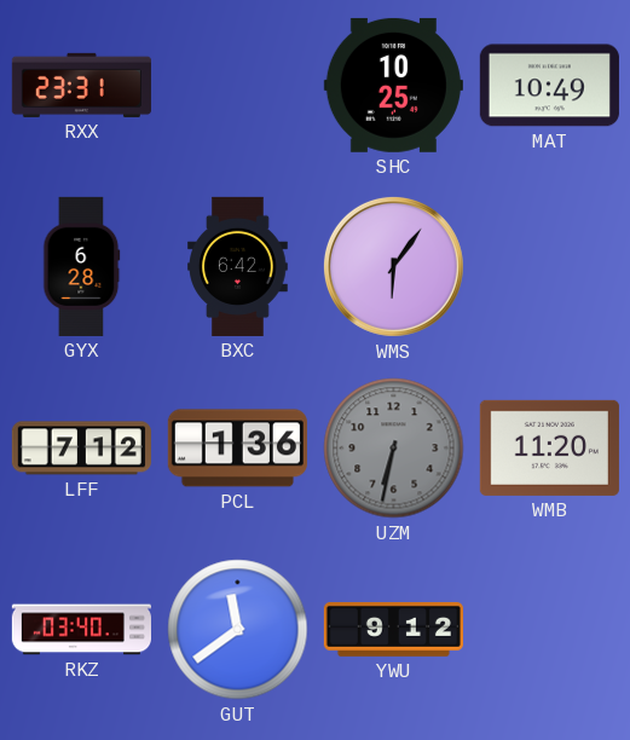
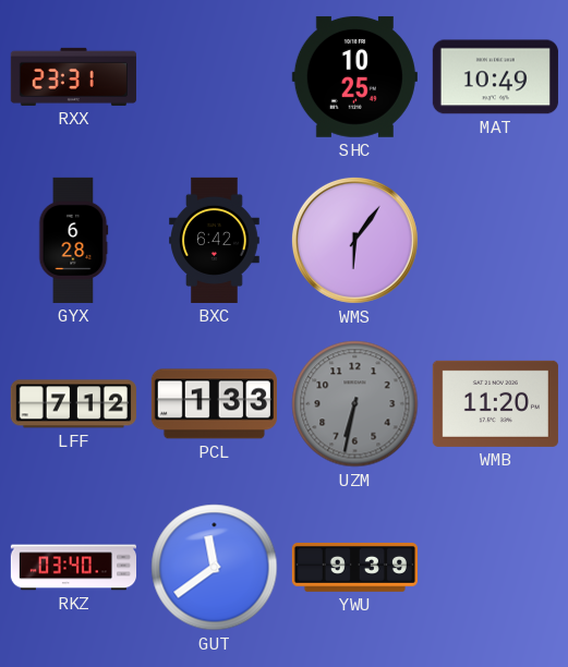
PCL: 1:36 -> 1:33 (214, 404)
YWU: 9:12 -> 9:39 (354, 568)
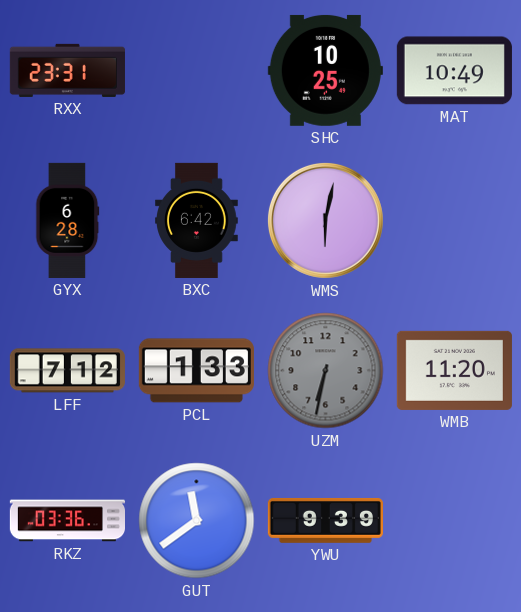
WMS: 6:06 -> 6:02 (325, 220)
RKZ: 03:40 -> 03:36 (67, 521)
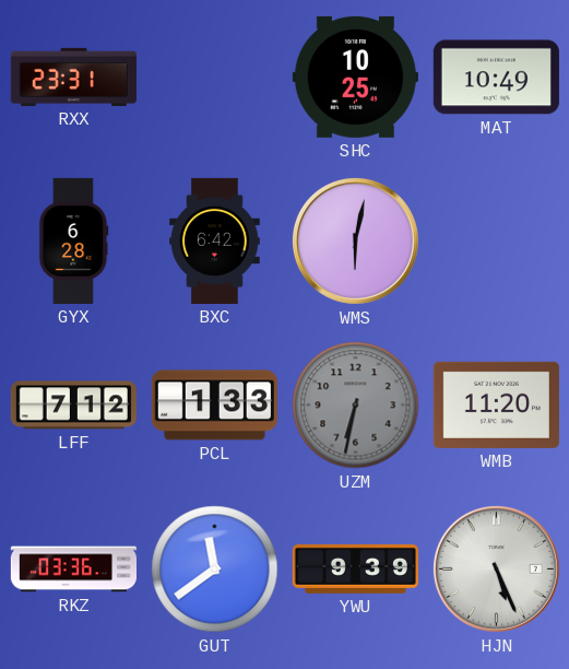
HJN: none -> 5:26 (496, 568)
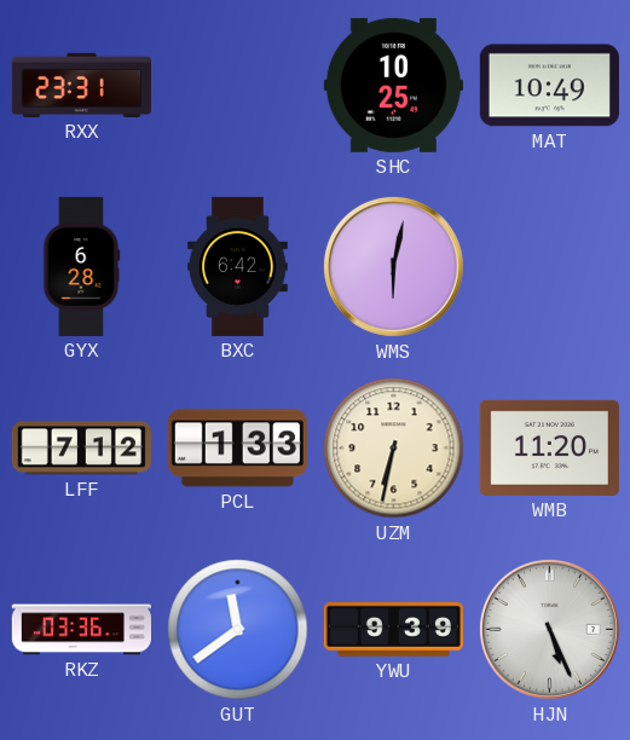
UZM dial: grey -> cream (394, 449)
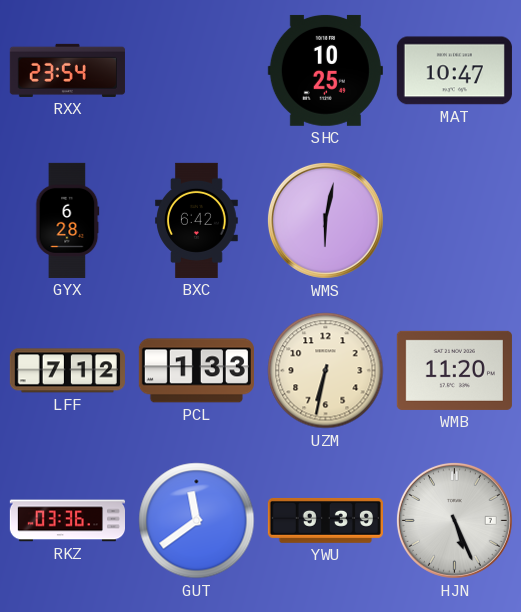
RXX: 23:31 -> 23:54 (67, 70)
MAT: 10:49 -> 10:47 (454, 71)
